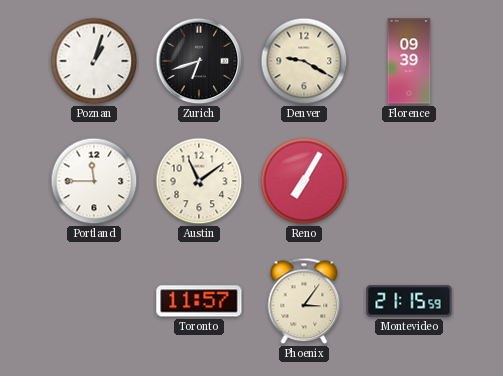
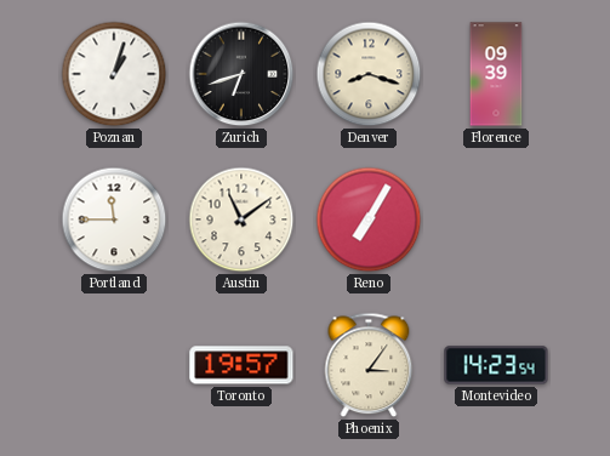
Denver: 9:20 -> 8:18 (369, 74)
Toronto: 11:57 -> 19:57 (241, 365)
Montevideo: 21:15 -> 14:23 (496, 365)
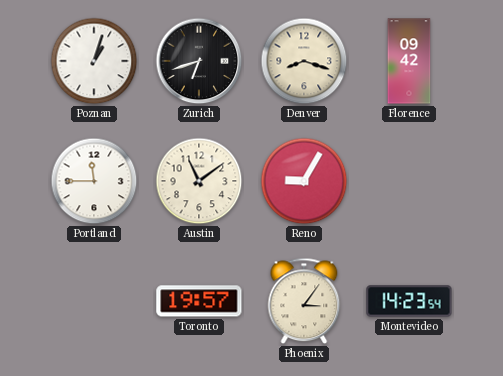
Florence: 09:39 -> 09:42 (409, 61)
Reno: 7:05 -> 9:05 (304, 181)
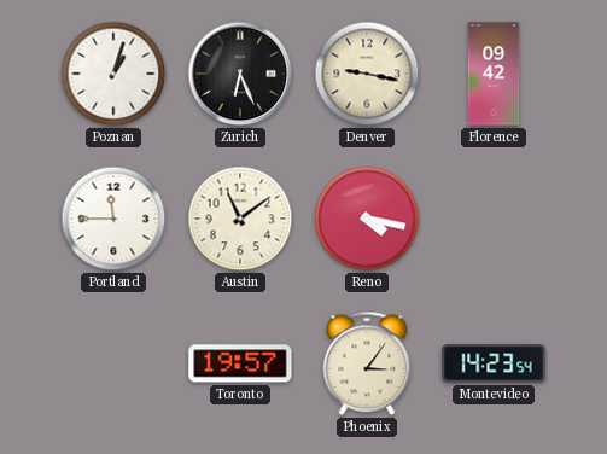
Zurich: 6:42 -> 6:26 (240, 74)
Denver: 8:18 -> 9:17 (367, 74)
Reno: 9:05 -> 4:17 (367, 219)
